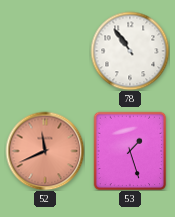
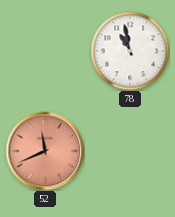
78: 10:54 -> 10:58 (130, 51)
53: 1:27 -> none (130, 151)
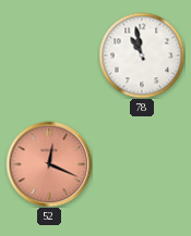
52: 11:41 -> 12:19 (49, 164)
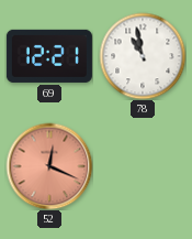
69: none -> 12:21 (49, 56)
